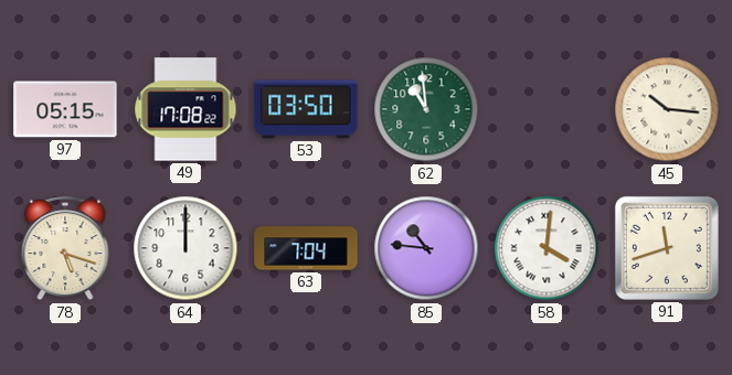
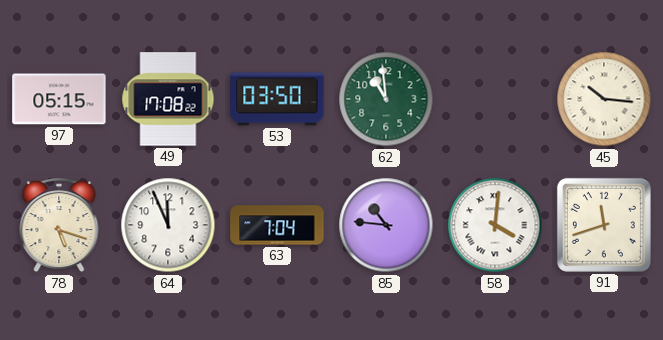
64: 12:00 -> 11:56 (168, 225)
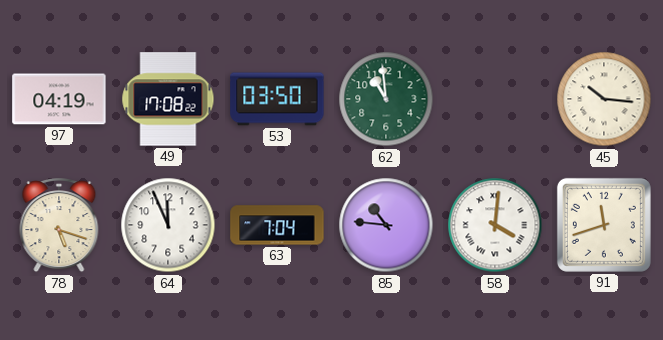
97: 05:15 -> 04:19 (59, 99)
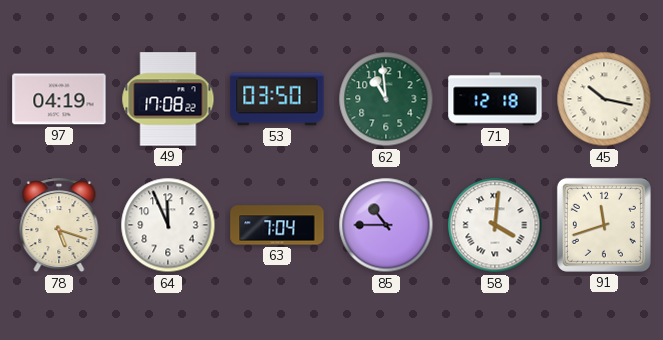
71: none -> 12:18 (495, 99)
45: 10:16 -> 10:17 (604, 99)
85: 10:46 -> 10:45 (386, 225)
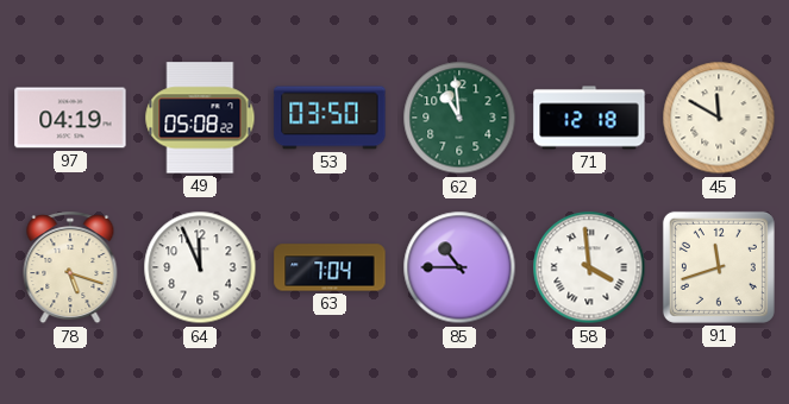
49: 17:08 -> 05:08 (200, 118)
45: 10:17 -> 11:50 (719, 118)
58: 4:01 -> 3:59 (589, 267)
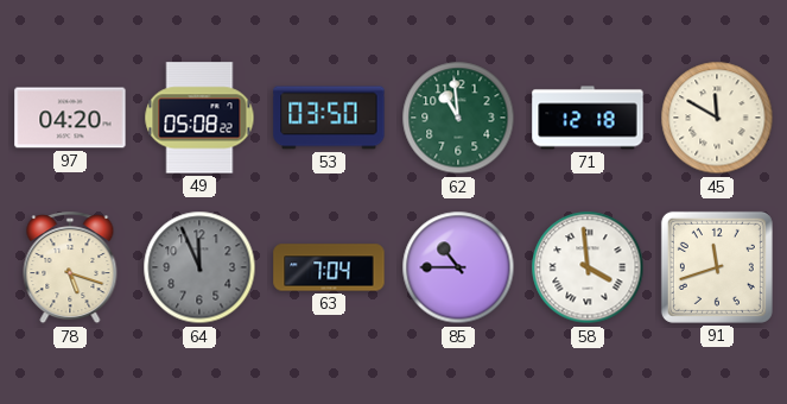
97: 04:19 -> 04:20 (70, 118)
64 dial: white -> grey (199, 267)
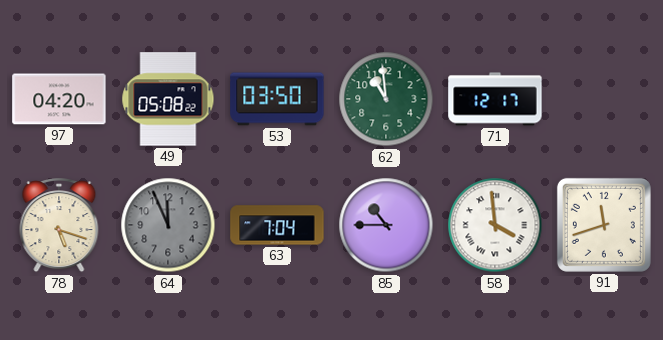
71: 12:18 -> 12:17 (495, 99)
45: 11:50 -> none (717, 118)
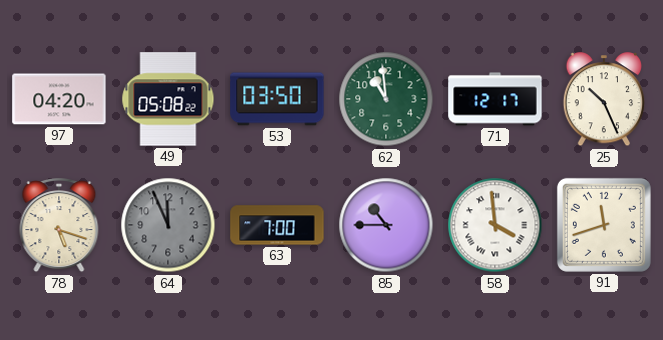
25: none -> 10:26 (604, 100)
63: 7:04 -> 7:00 (277, 225)
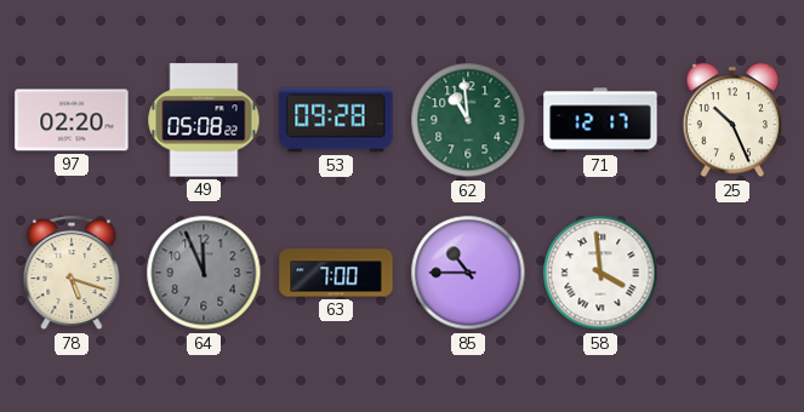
97: 04:20 -> 02:20 (72, 120)
53: 03:50 -> 09:28 (336, 120)
91: 11:42 -> none (604, 225)
